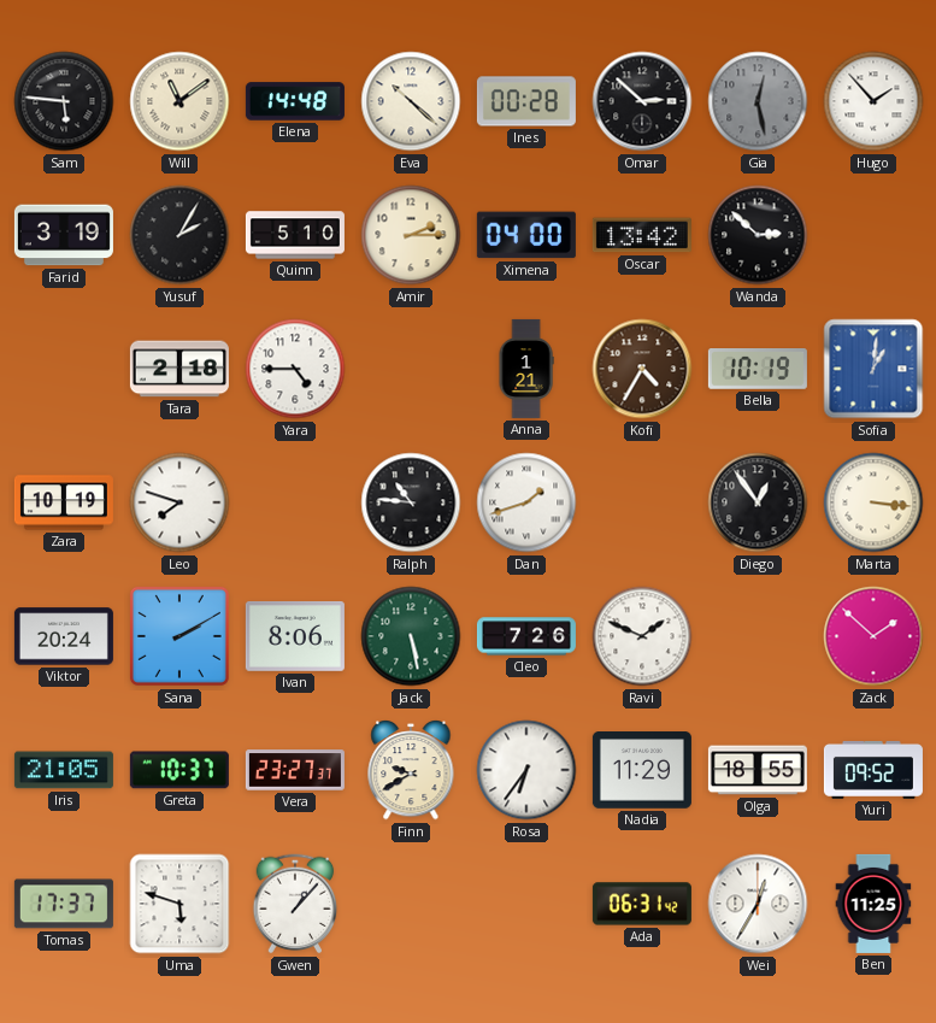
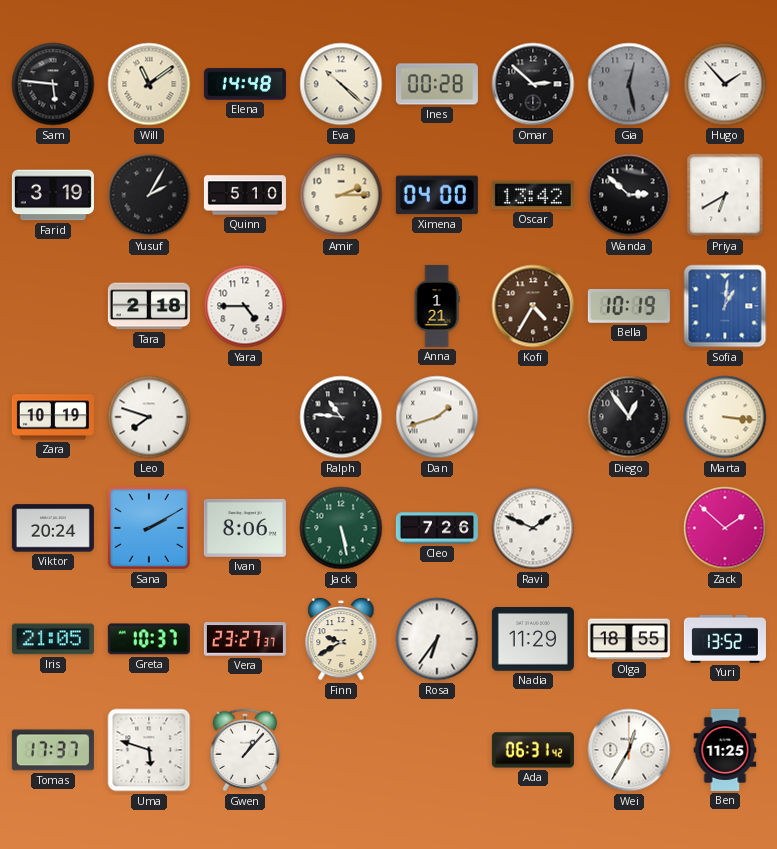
Priya: none -> 6:40 (725, 195)
Yuri: 09:52 -> 13:52 (725, 639)
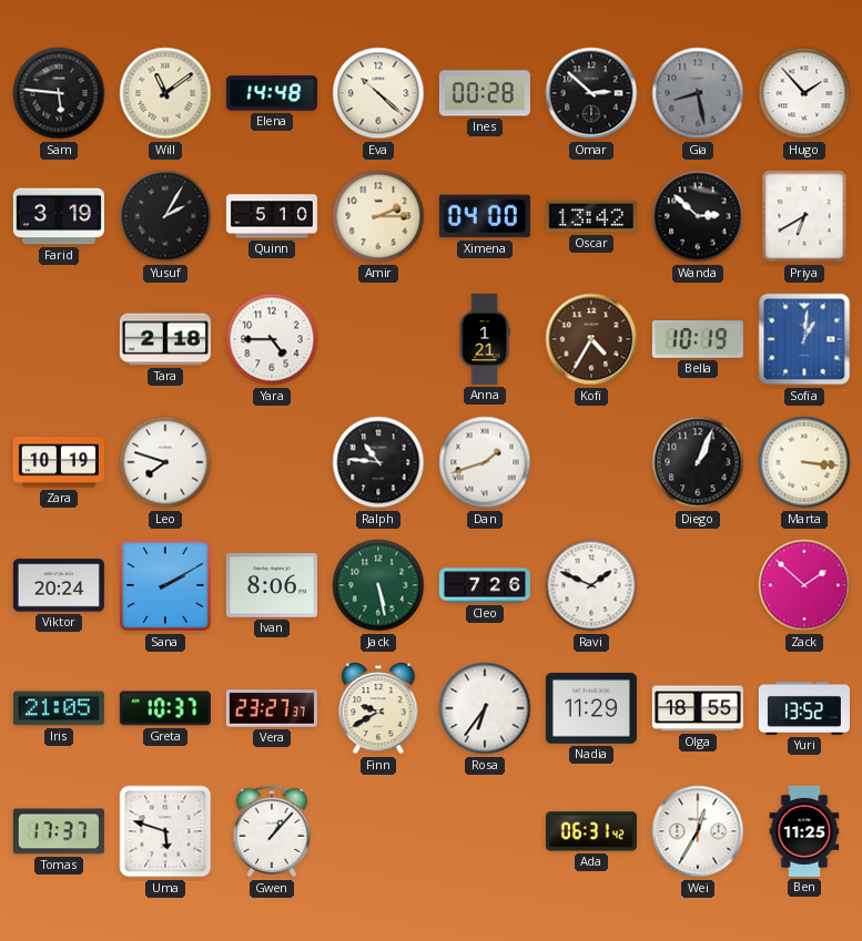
Gia: 12:28 -> 8:28 (698, 93)
Diego: 12:54 -> 1:04 (698, 462)
